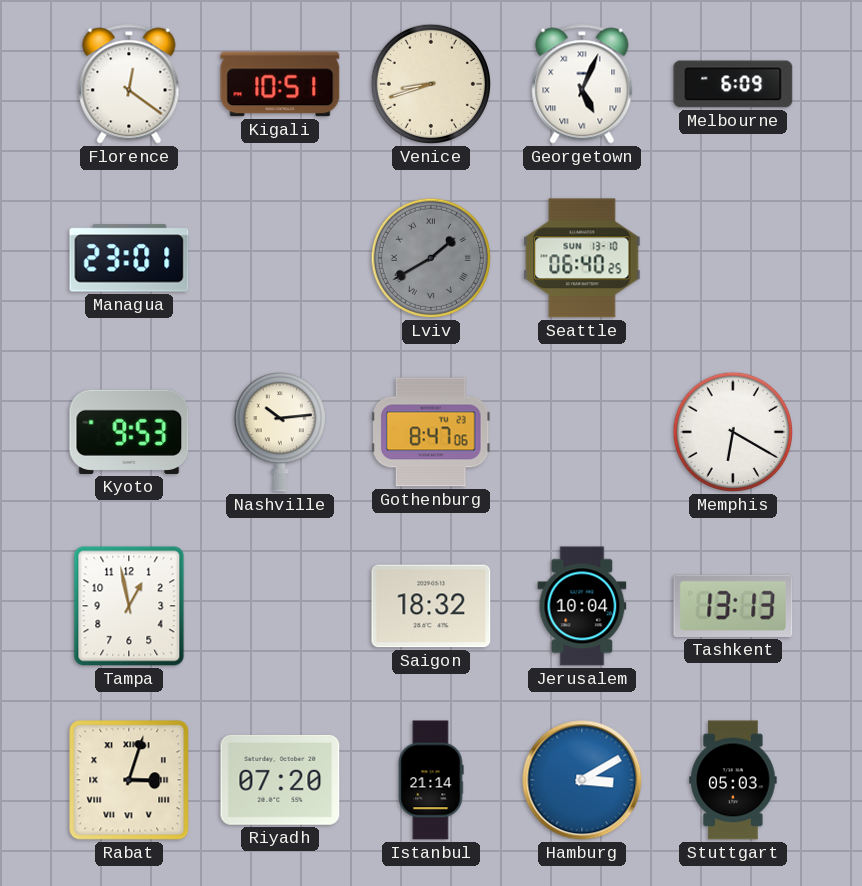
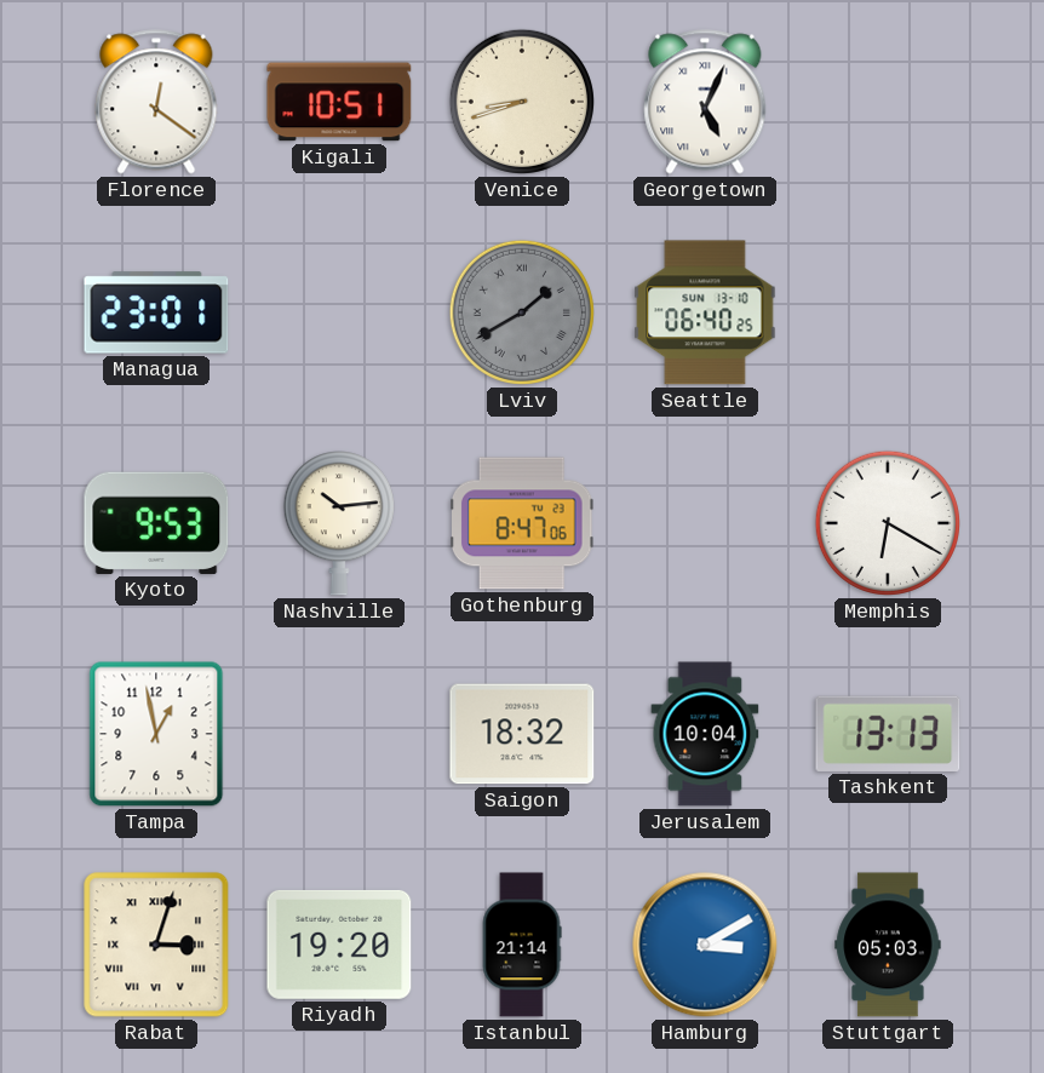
Melbourne: 6:09 -> none (733, 84)
Riyadh: 07:20 -> 19:20 (339, 945)
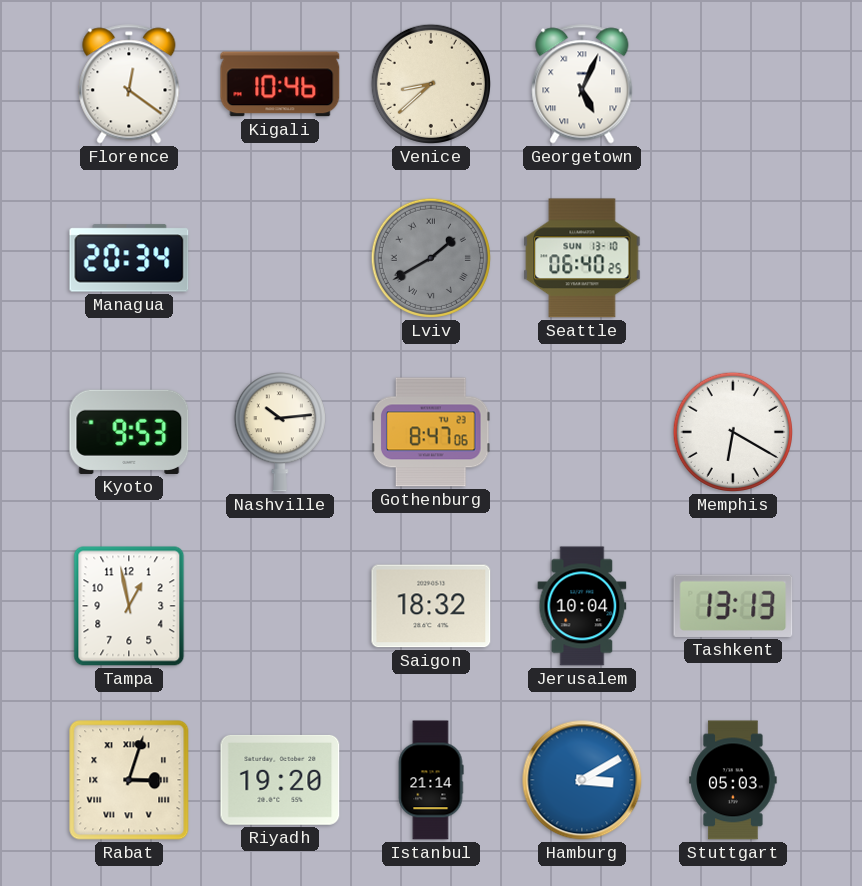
Kigali: 10:51 -> 10:46 (280, 84)
Venice: 8:42 -> 8:38 (431, 84)
Managua: 23:01 -> 20:34 (129, 258)
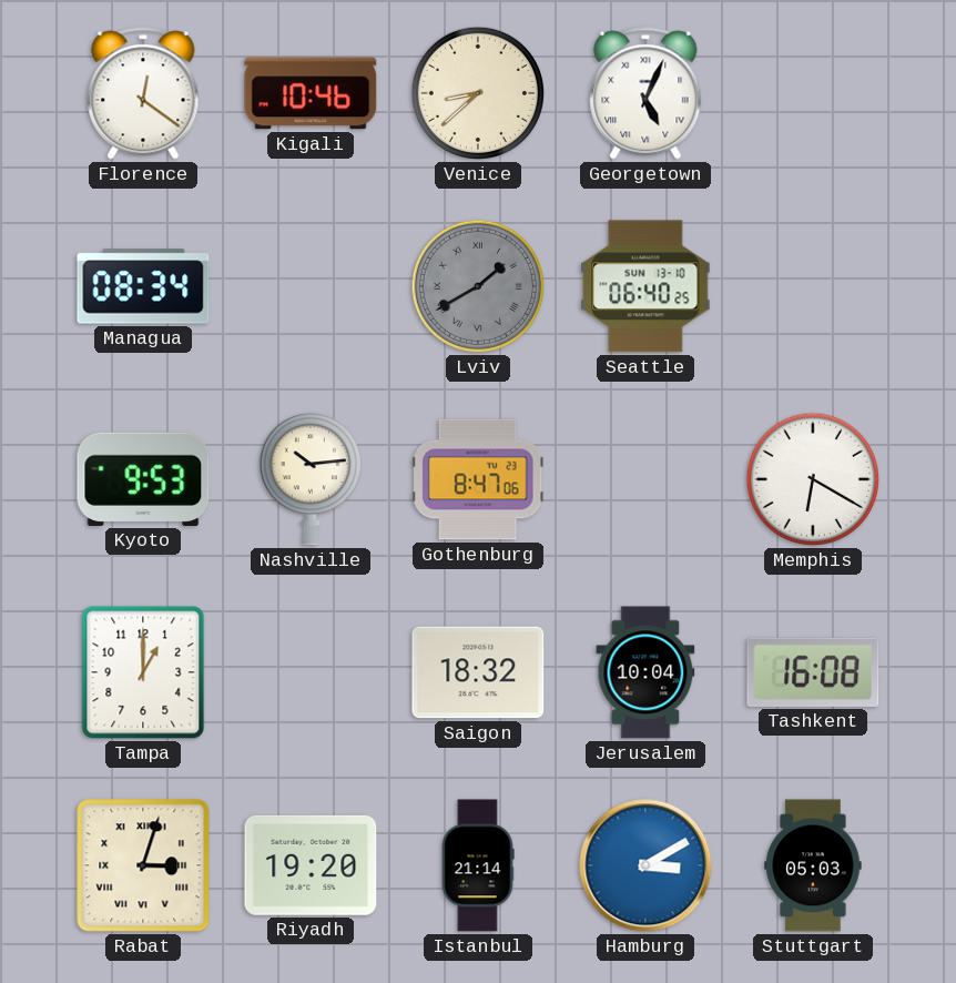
Managua: 20:34 -> 08:34 (143, 286)
Tampa: 12:58 -> 1:00 (143, 672)
Tashkent: 13:13 -> 16:08 (813, 672)
